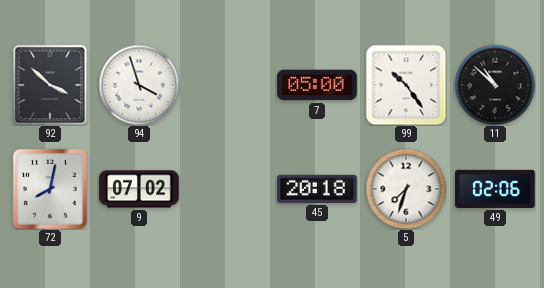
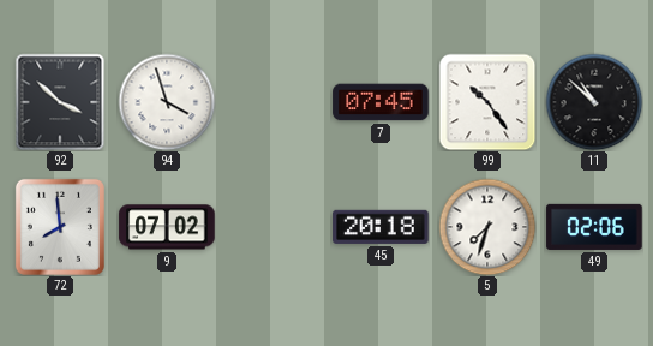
7: 05:00 -> 07:45 (381, 102)
72: 8:02 -> 7:59 (60, 227)
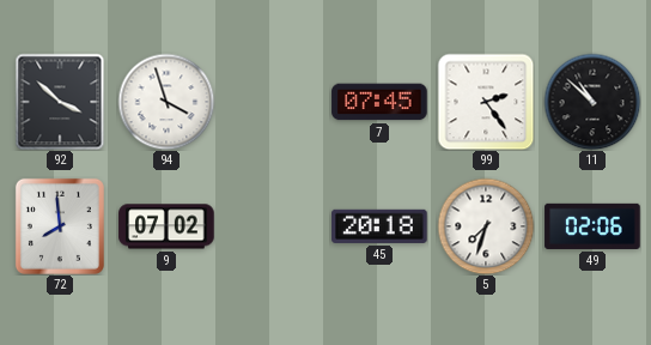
99: 10:24 -> 2:24 (486, 102)
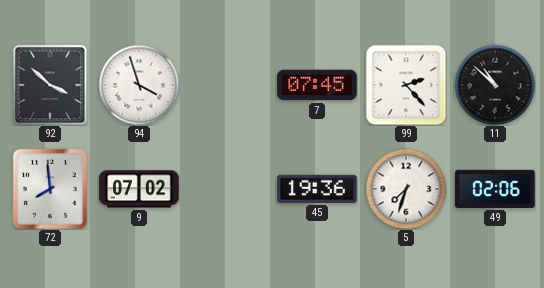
99: 2:24 -> 2:23 (406, 85)
45: 20:18 -> 19:36 (317, 189)
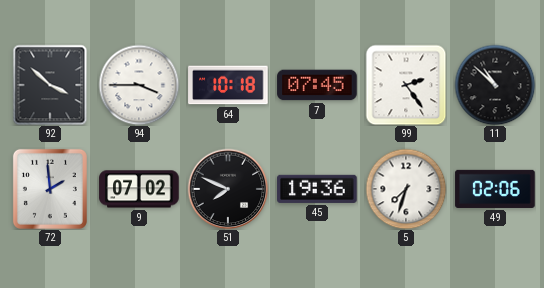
94: 3:57 -> 3:45 (139, 85)
64: none -> 10:18 (228, 85)
99: 2:23 -> 2:24 (406, 85)
72: 7:59 -> 1:59 (50, 189)
51: none -> 7:49 (228, 189)
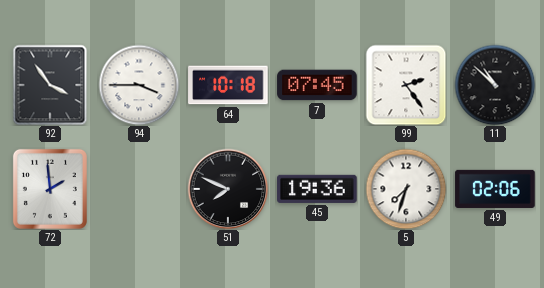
92: 3:52 -> 3:54 (50, 85)
9: 07:02 -> none (139, 189)
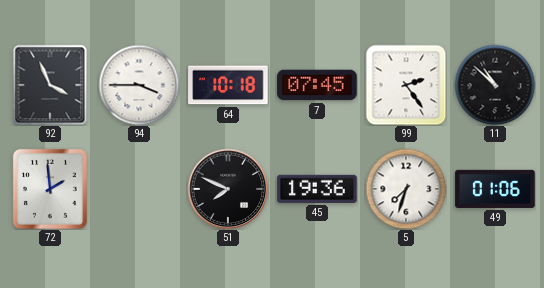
92: 3:54 -> 3:56 (50, 85)
49: 02:06 -> 01:06 (495, 189)
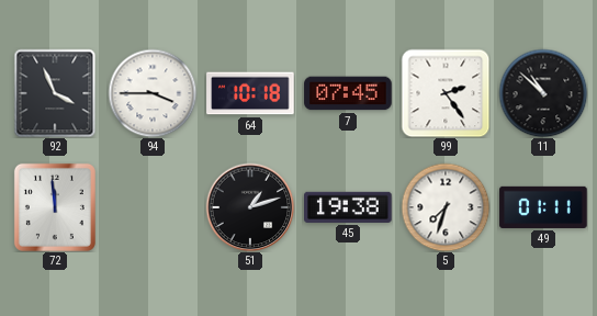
72: 1:59 -> 11:59 (55, 207)
51: 7:49 -> 1:12 (250, 207)
45: 19:36 -> 19:38 (348, 207)
49: 01:06 -> 01:11 (543, 207)
